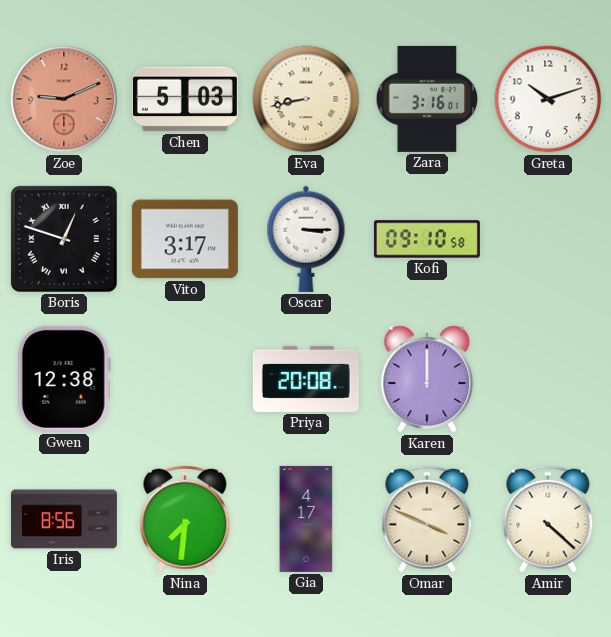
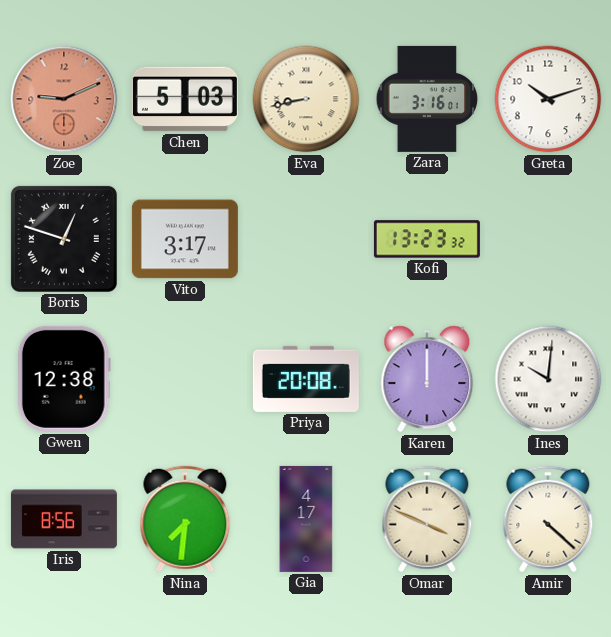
Oscar: 3:15 -> none (306, 239)
Kofi: 09:10 -> 13:23 (427, 239)
Ines: none -> 10:01 (548, 379)
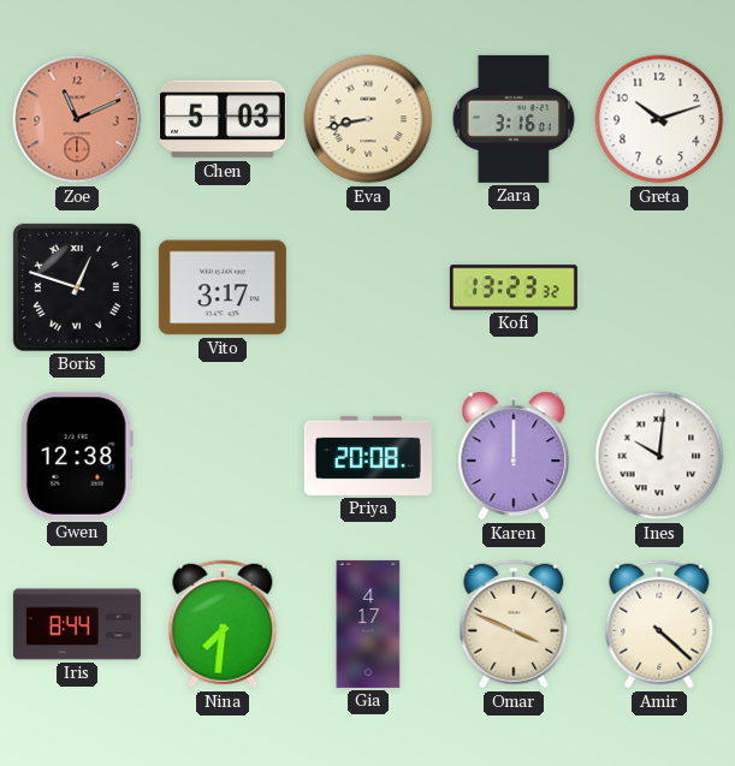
Zoe: 9:11 -> 11:11 (77, 119)
Iris: 8:56 -> 8:44 (77, 624)
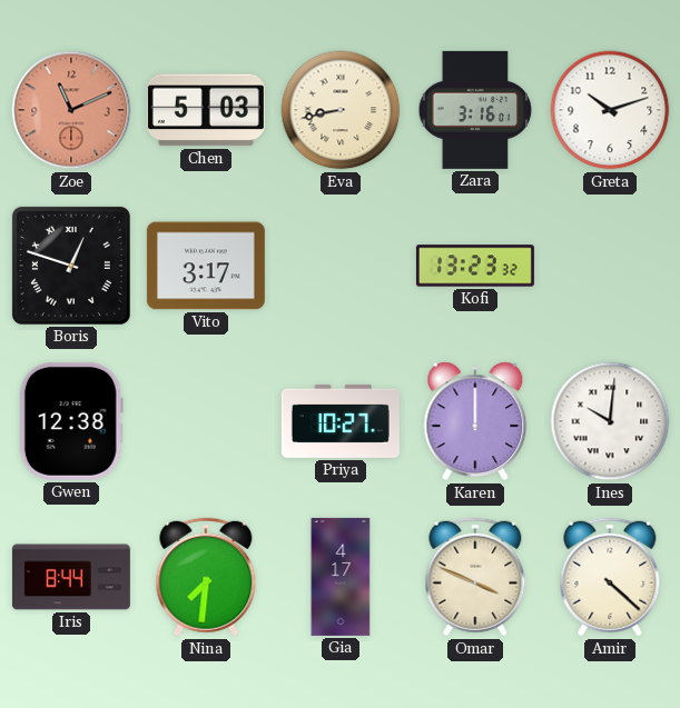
Priya: 20:08 -> 10:27 (341, 421)
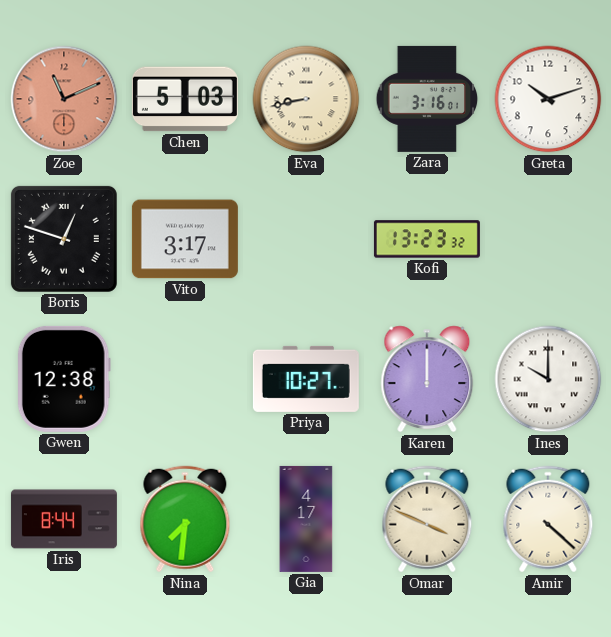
Ines: 10:01 -> 10:00 (548, 379)
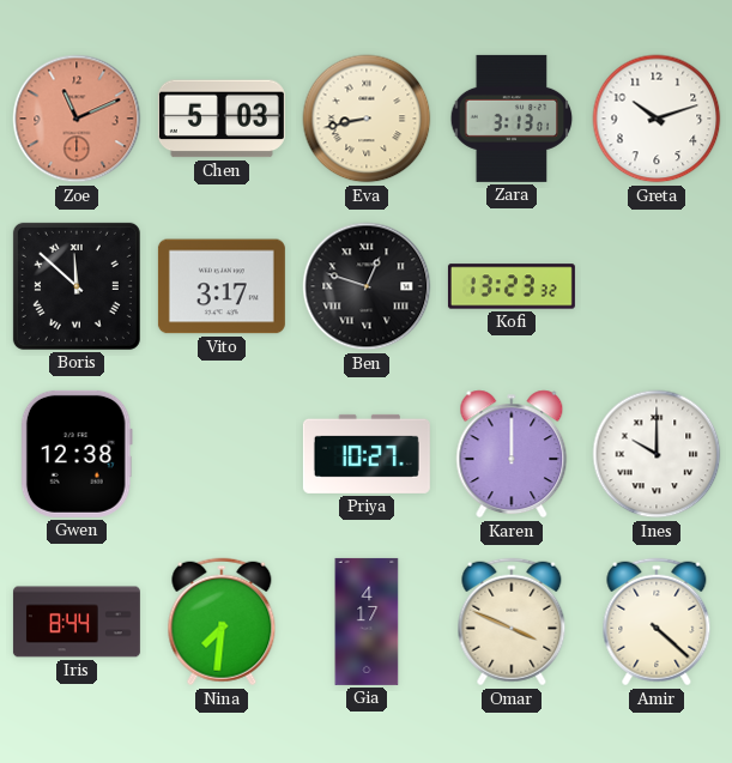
Zara: 3:16 -> 3:13 (512, 119)
Boris: 12:48 -> 11:52 (77, 286)
Ben: none -> 12:48 (367, 286)
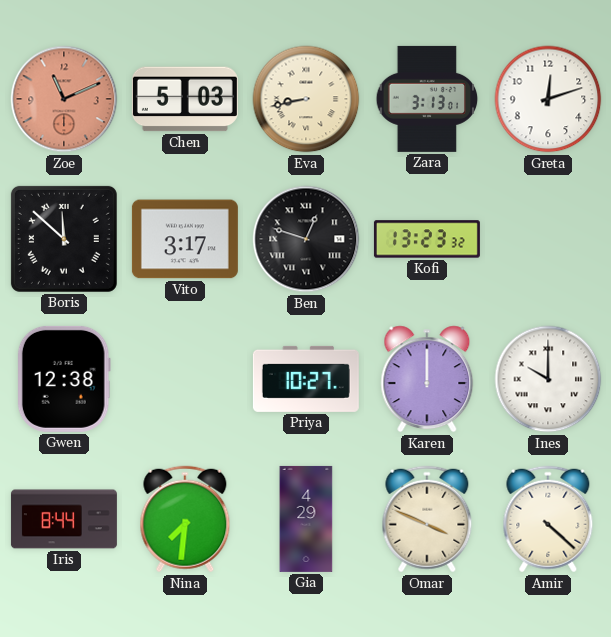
Greta: 10:12 -> 12:12 (548, 99)
Gia: 4:17 -> 4:29 (306, 519)
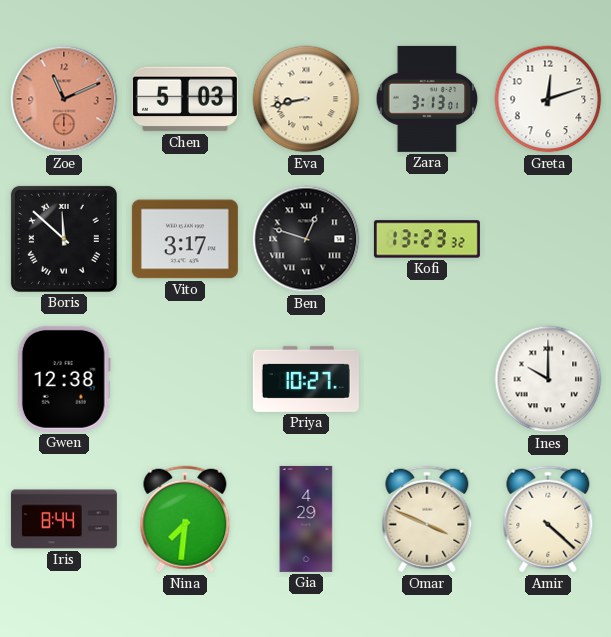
Karen: 12:00 -> none (427, 379)
